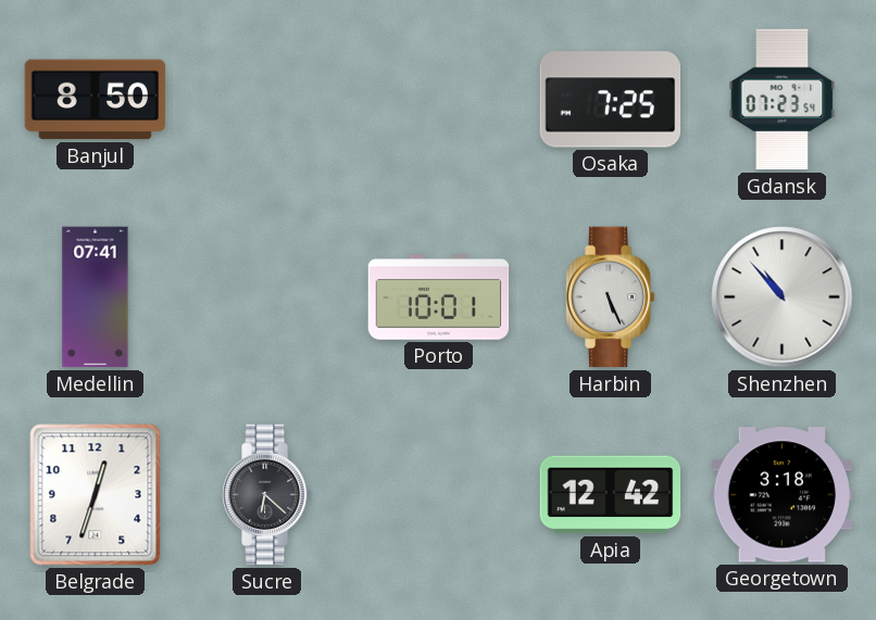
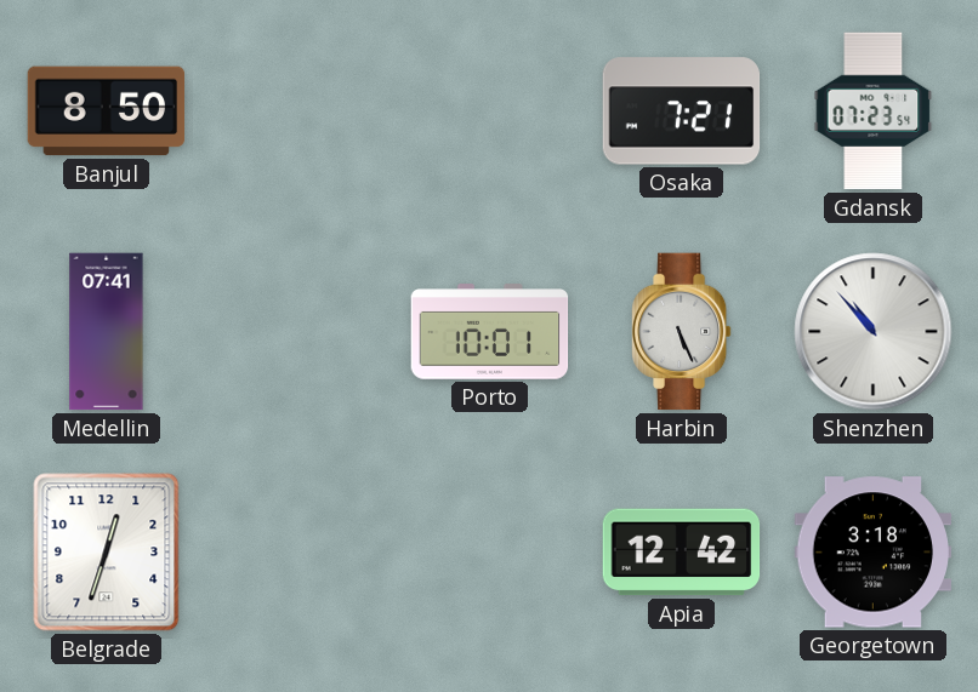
Osaka: 7:25 -> 7:21 (682, 111)
Sucre: 6:22 -> none (267, 495)
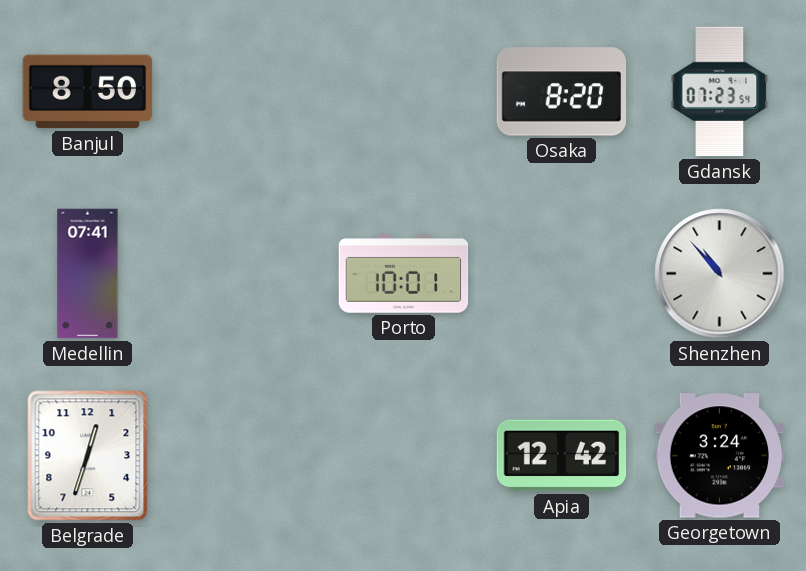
Osaka: 7:21 -> 8:20 (562, 92)
Harbin: 5:26 -> none (682, 332)
Georgetown: 3:18 -> 3:24 (720, 456)
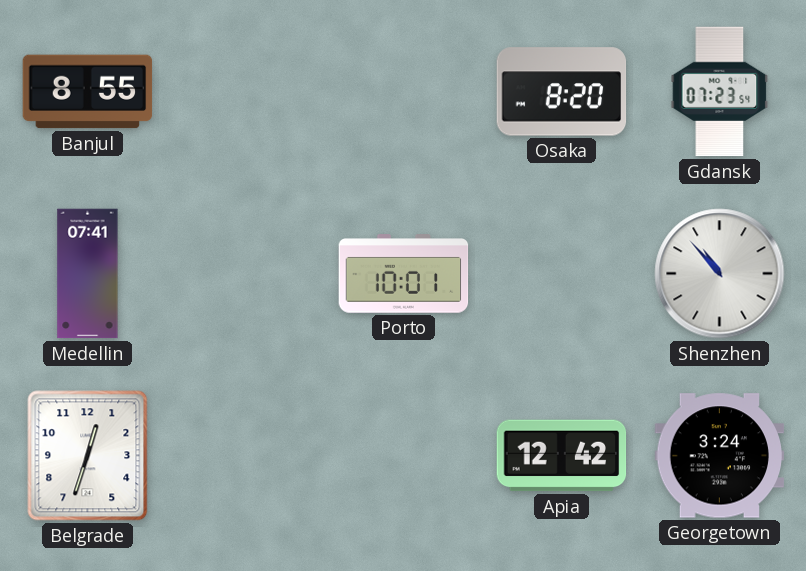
Banjul: 8:50 -> 8:55 (88, 92)
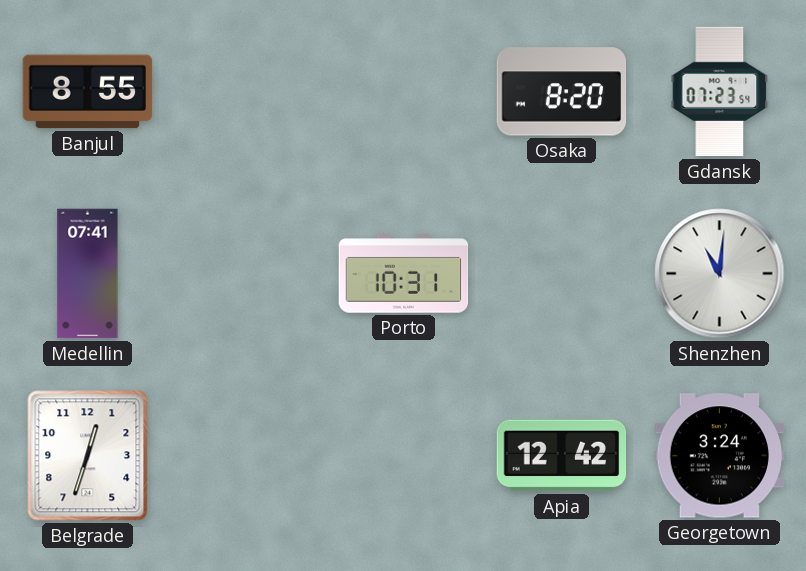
Porto: 10:01 -> 10:31 (404, 274)
Shenzhen: 10:53 -> 11:01 (720, 274)
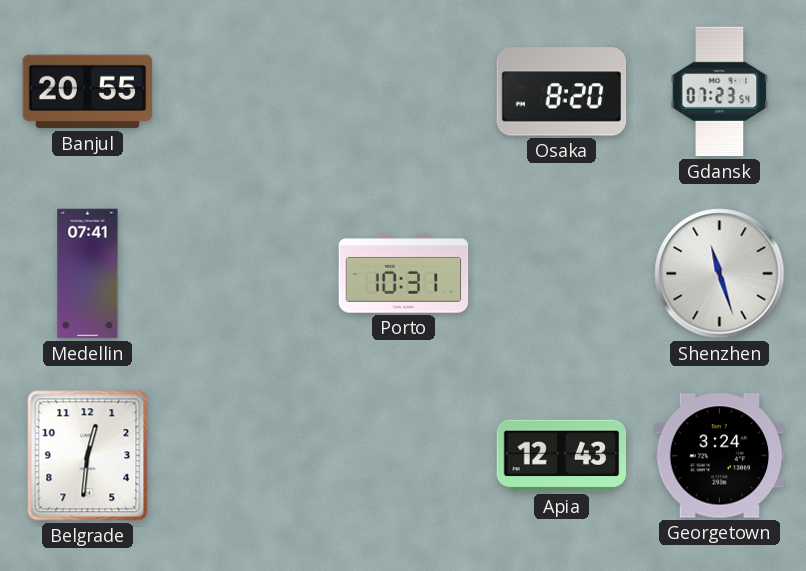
Banjul: 8:55 -> 20:55 (88, 92)
Shenzhen: 11:01 -> 11:27 (720, 274)
Belgrade: 12:33 -> 12:31 (88, 456)
Apia: 12:42 -> 12:43 (562, 456)
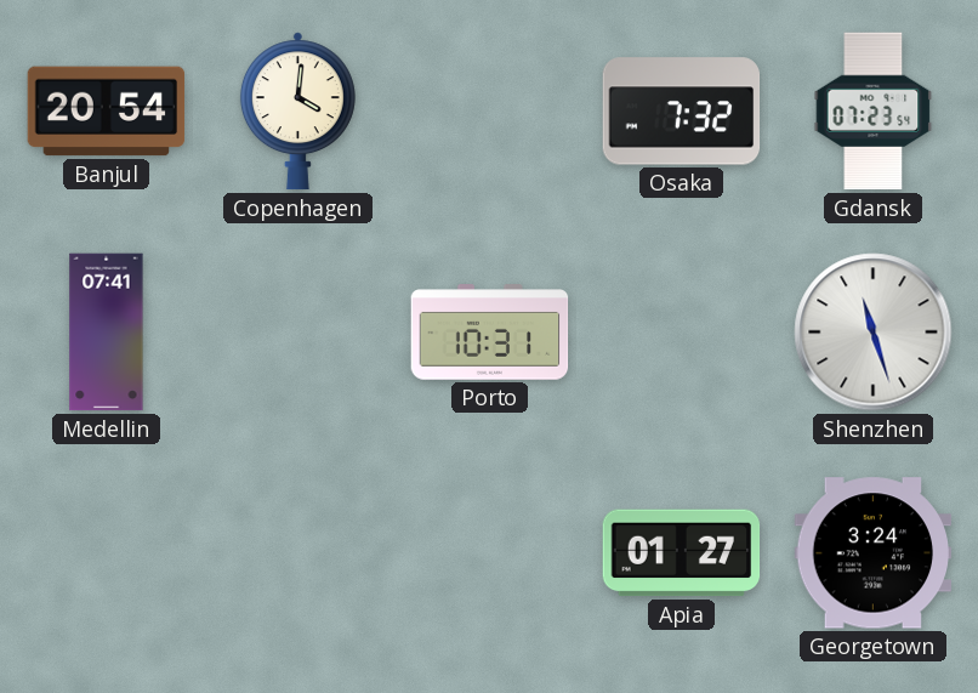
Banjul: 20:55 -> 20:54 (107, 112)
Copenhagen: none -> 4:01 (297, 112)
Osaka: 8:20 -> 7:32 (682, 112)
Belgrade: 12:31 -> none (88, 456)
Apia: 12:43 -> 01:27 (682, 553)
